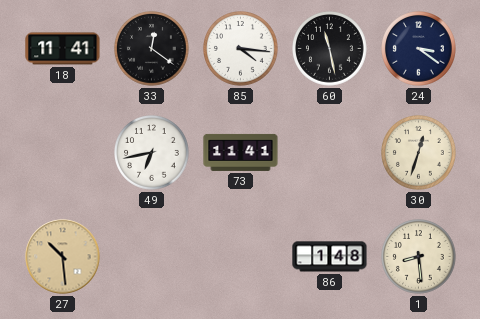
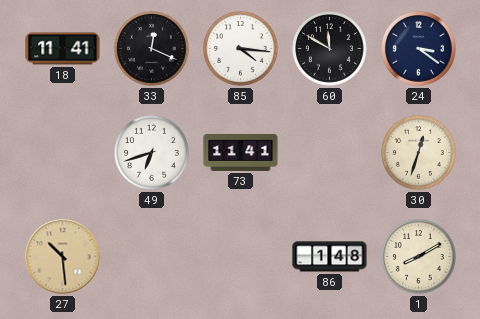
33: 12:21 -> 12:19 (152, 49)
60: 11:28 -> 11:50 (330, 49)
49: 6:43 -> 6:42 (152, 153)
1: 8:29 -> 8:10 (419, 257)
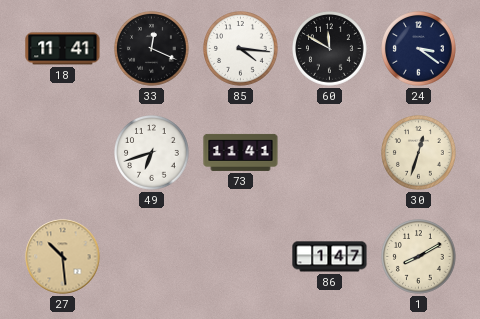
86: 1:48 -> 1:47 (330, 257)
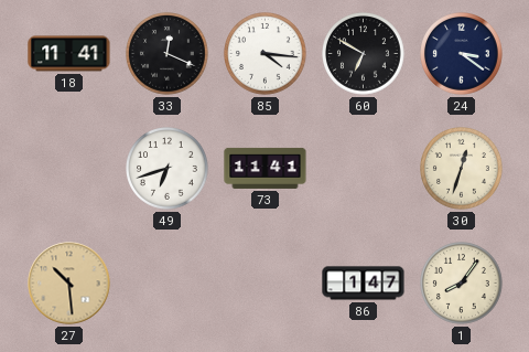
60: 11:50 -> 6:50 (364, 54)
1: 8:10 -> 8:06 (462, 284)
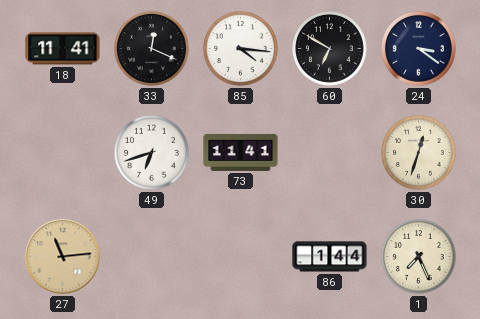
27: 10:29 -> 11:14 (63, 257)
86: 1:47 -> 1:44 (330, 257)
1: 8:06 -> 7:26 (419, 257)
